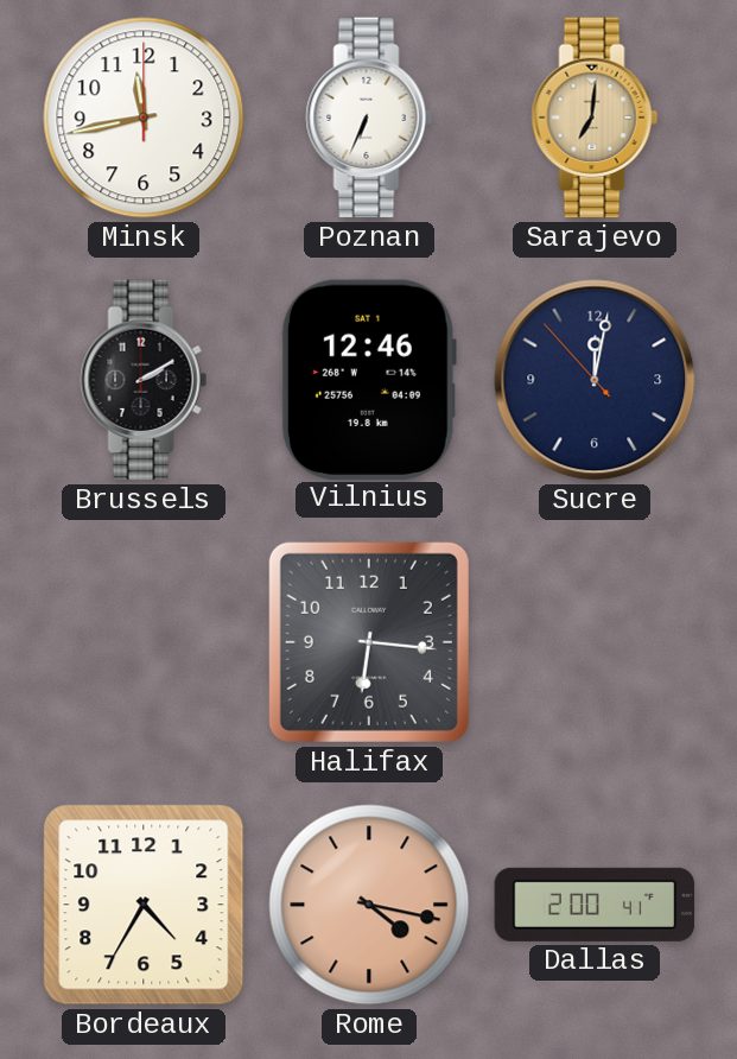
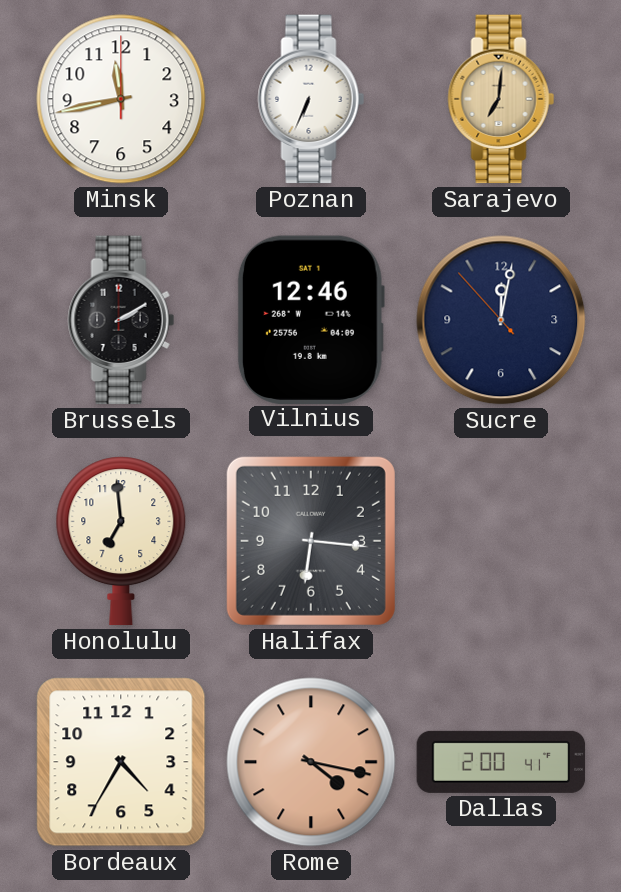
Honolulu: none -> 6:59 (121, 541)
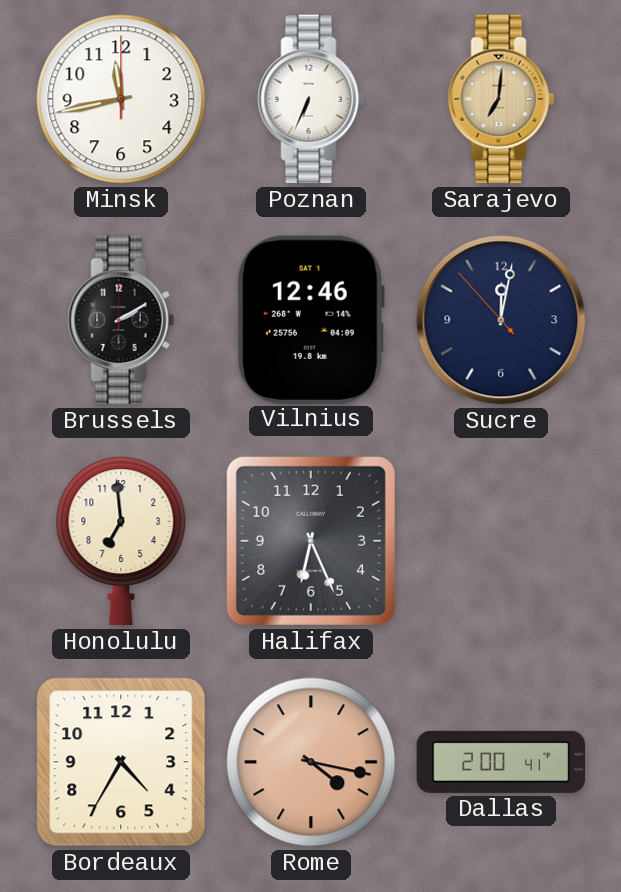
Halifax: 6:16 -> 6:26 (311, 541)
